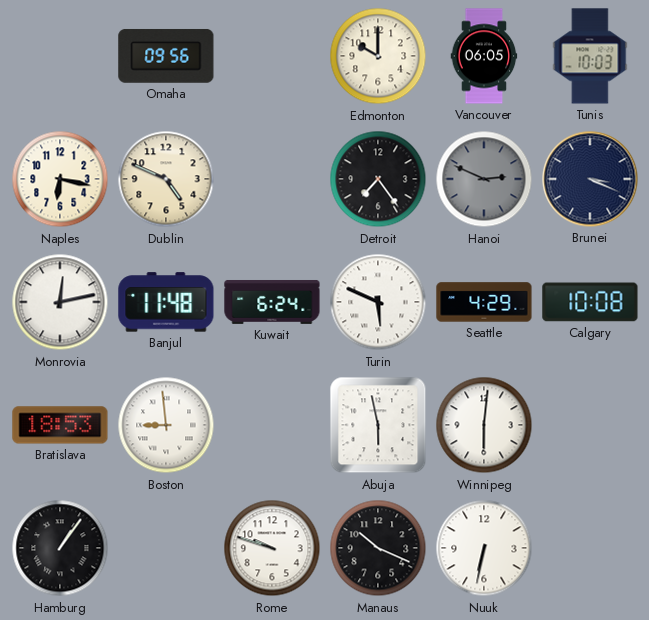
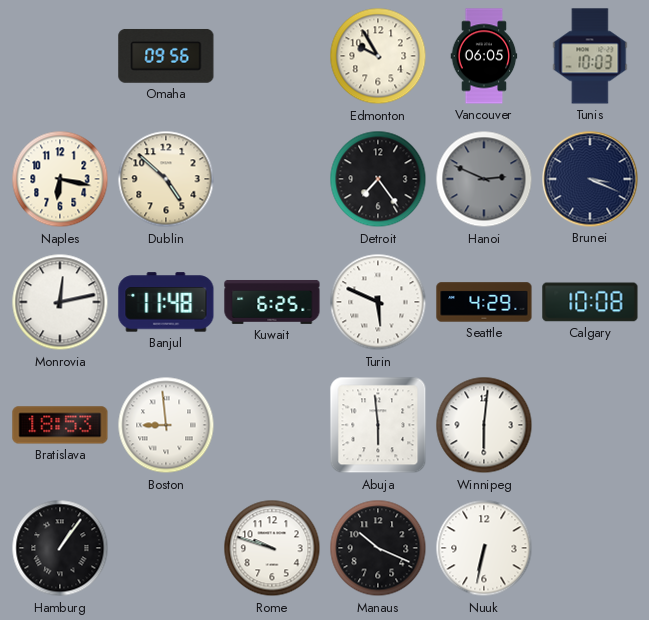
Edmonton: 10:00 -> 9:55 (378, 56)
Dublin: 4:49 -> 4:52 (166, 179)
Kuwait: 6:24 -> 6:25 (272, 302)
Abuja: 5:58 -> 5:59 (378, 425)
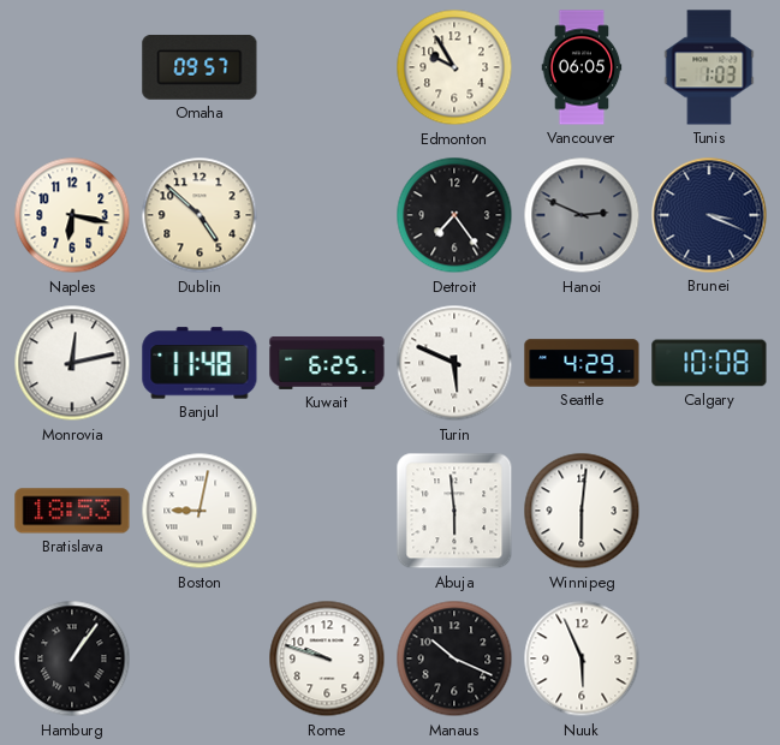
Omaha: 09:56 -> 09:57 (200, 67)
Tunis: 10:03 -> 1:03 (709, 67)
Boston: 8:59 -> 9:02 (200, 511)
Nuuk: 6:32 -> 5:56 (582, 658)
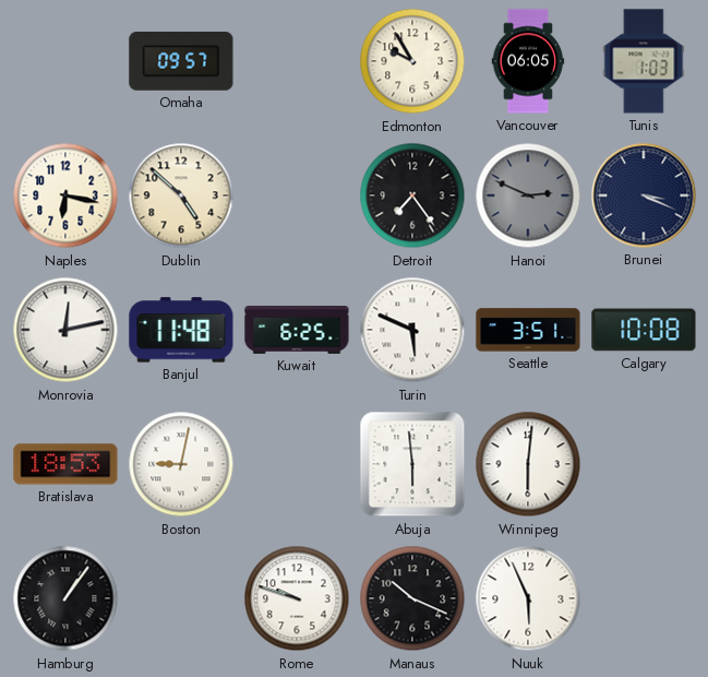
Seattle: 4:29 -> 3:51 (528, 330)
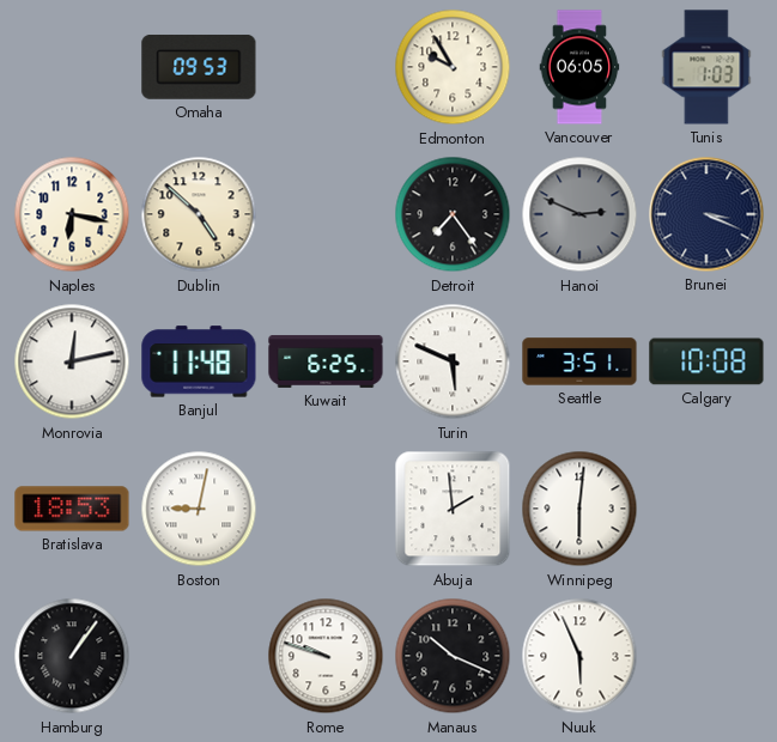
Omaha: 09:57 -> 09:53 (199, 67)
Abuja: 5:59 -> 1:59 (453, 509)
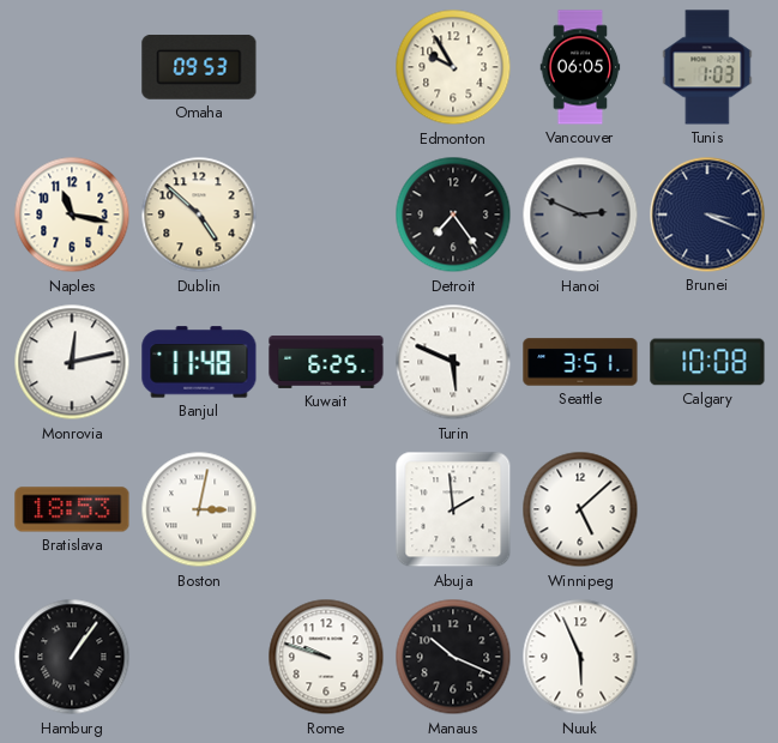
Naples: 6:17 -> 11:17 (72, 215)
Boston: 9:02 -> 3:02 (199, 509)
Winnipeg: 6:01 -> 5:08 (580, 509)
